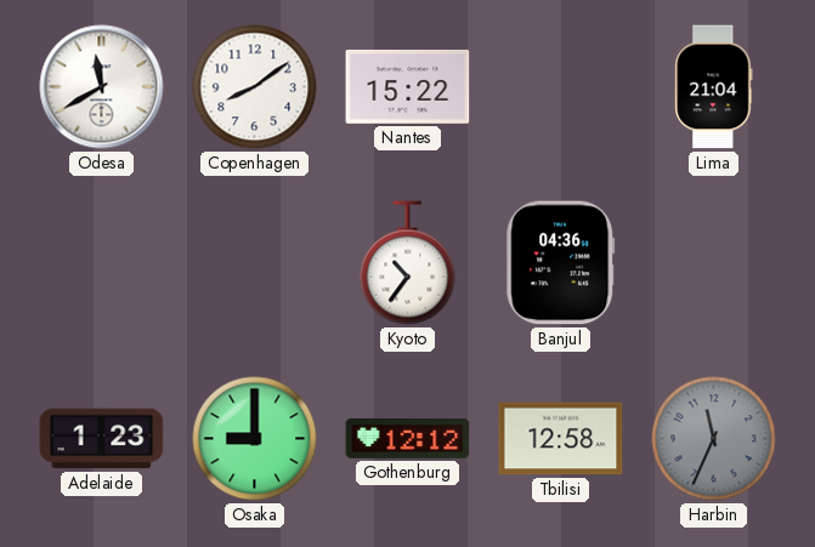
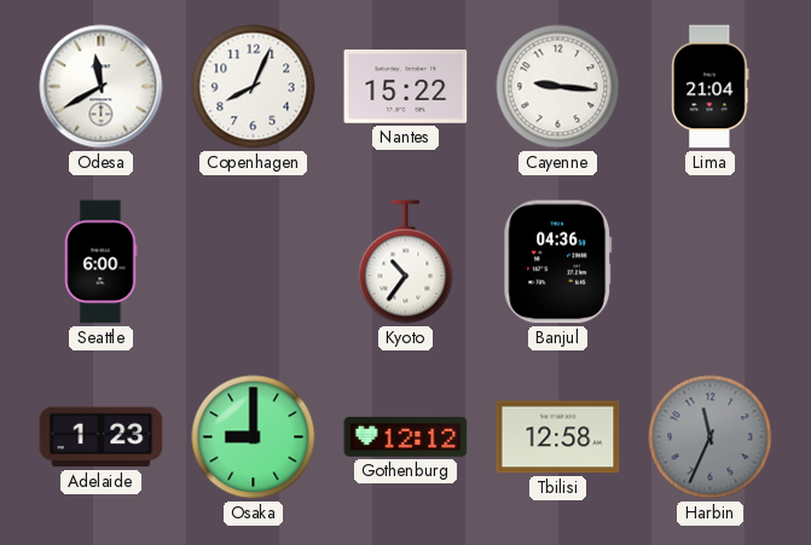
Copenhagen: 8:09 -> 8:04 (254, 87)
Cayenne: none -> 9:16 (558, 87)
Seattle: none -> 6:00 (100, 262)
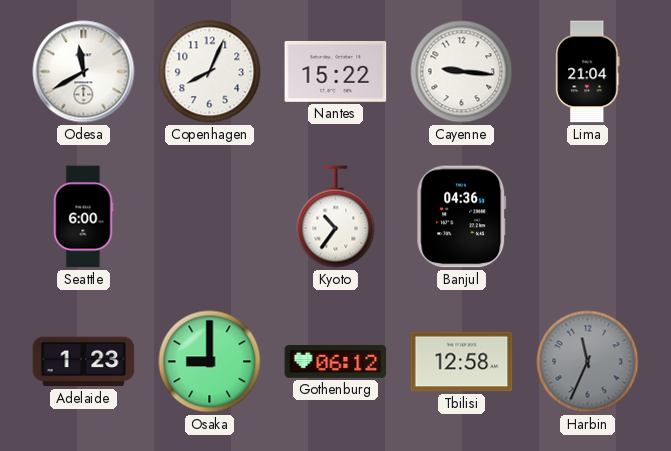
Gothenburg: 12:12 -> 06:12 (336, 361)
